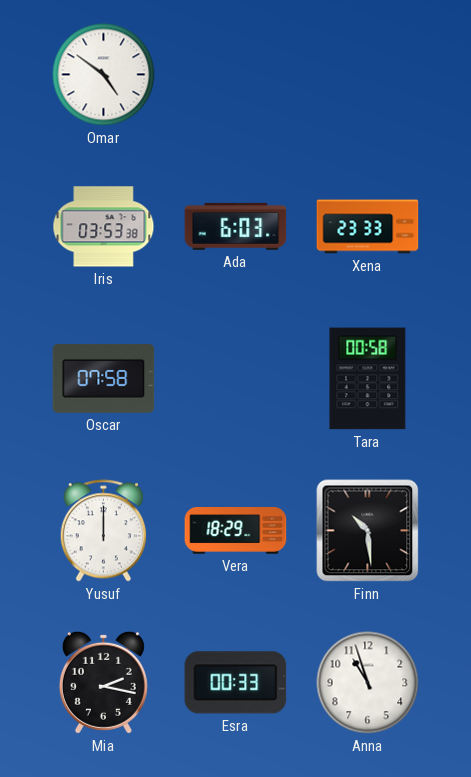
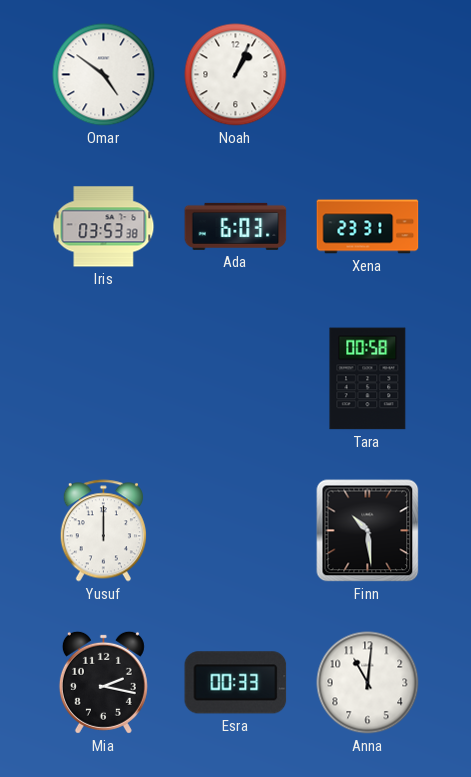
Noah: none -> 1:04 (236, 75)
Xena: 23:33 -> 23:31 (368, 227)
Oscar: 07:58 -> none (104, 378)
Vera: 18:29 -> none (236, 531)
Anna: 10:57 -> 11:01 (368, 683)
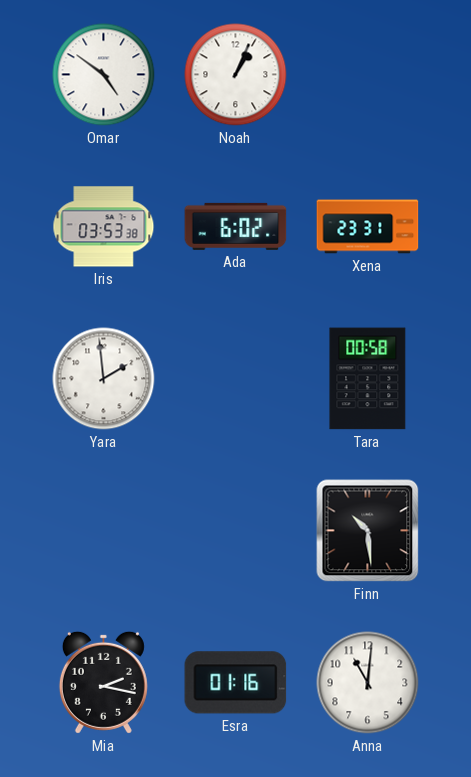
Ada: 6:03 -> 6:02 (236, 226)
Yara: none -> 1:59 (104, 379)
Yusuf: 12:00 -> none (103, 531)
Esra: 00:33 -> 01:16 (236, 683)
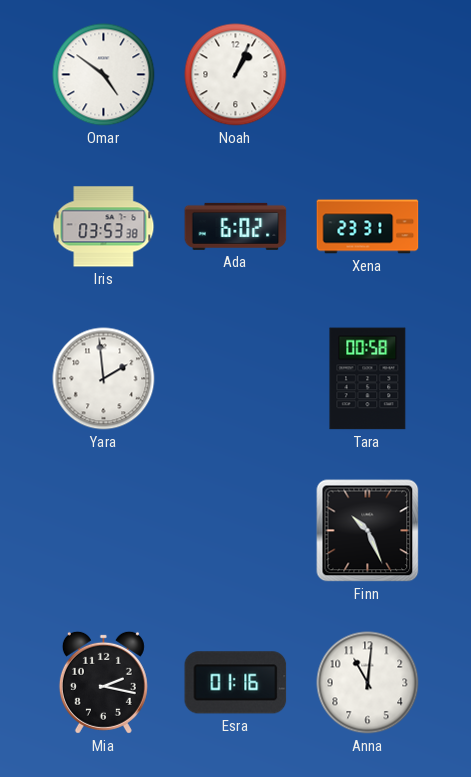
Finn: 10:29 -> 10:26 (368, 531)
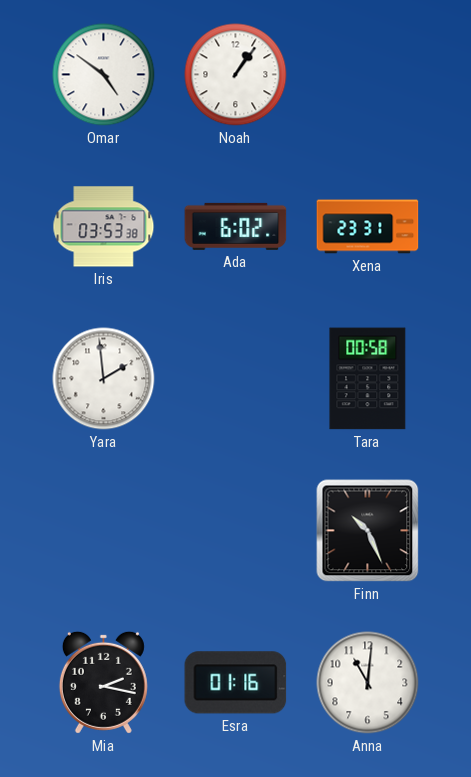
Noah: 1:04 -> 1:06 (236, 75)
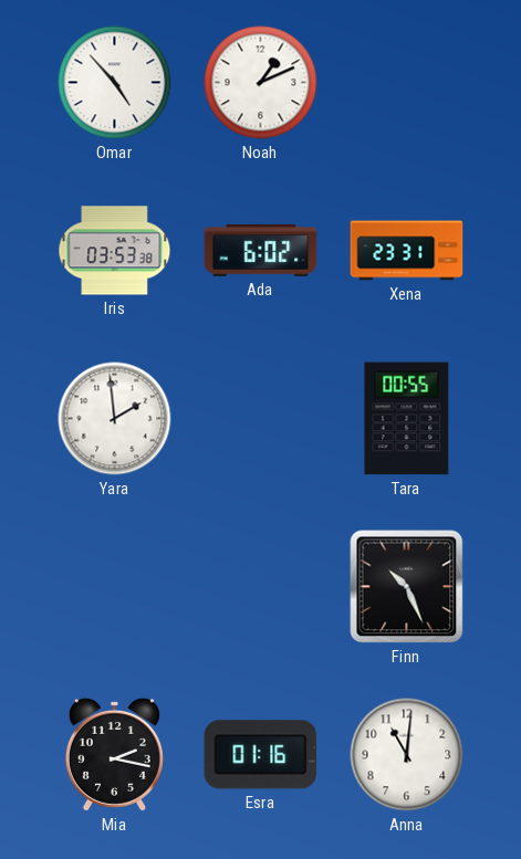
Omar: 4:51 -> 4:53 (115, 83)
Noah: 1:06 -> 1:11 (261, 83)
Tara: 00:58 -> 00:55 (407, 419)
